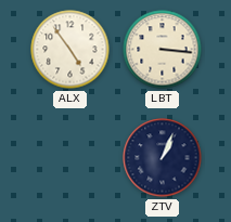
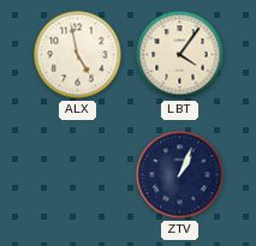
ALX: 4:54 -> 4:58 (78, 55)
LBT: 3:16 -> 4:06 (180, 55)
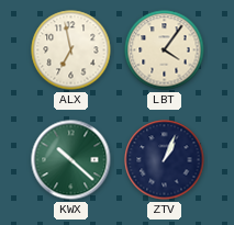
ALX: 4:58 -> 6:58 (71, 50)
KWX: none -> 10:22 (71, 160)
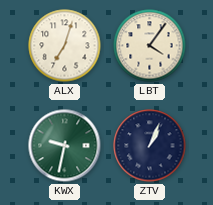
ALX: 6:58 -> 7:03 (65, 46)
KWX: 10:22 -> 9:32 (65, 146)
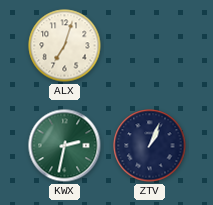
LBT: 4:06 -> none (150, 46)
KWX: 9:32 -> 2:32 (65, 146)
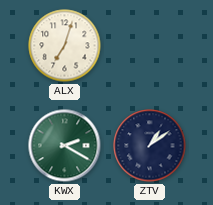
KWX: 2:32 -> 2:20 (65, 146)
ZTV: 1:04 -> 1:09 (150, 146)
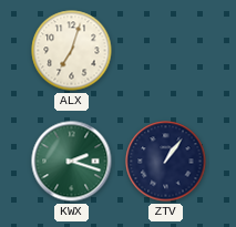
KWX: 2:20 -> 2:18 (72, 162)
ZTV: 1:09 -> 1:06 (166, 162)
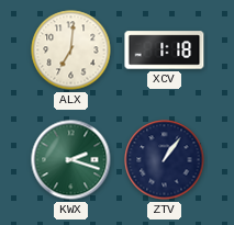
ALX: 7:03 -> 7:01 (71, 50)
XCV: none -> 1:18 (165, 50)
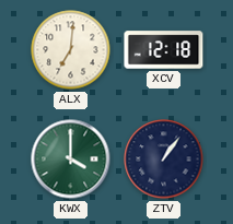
XCV: 1:18 -> 12:18 (164, 50)
KWX: 2:18 -> 4:00 (71, 160)
